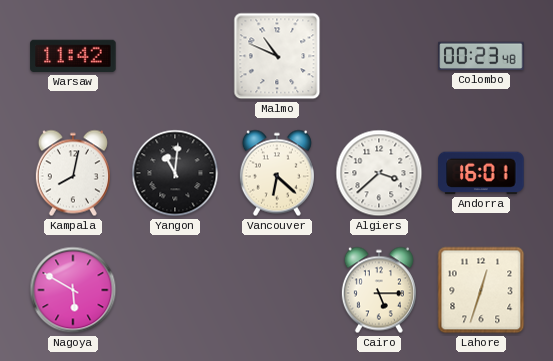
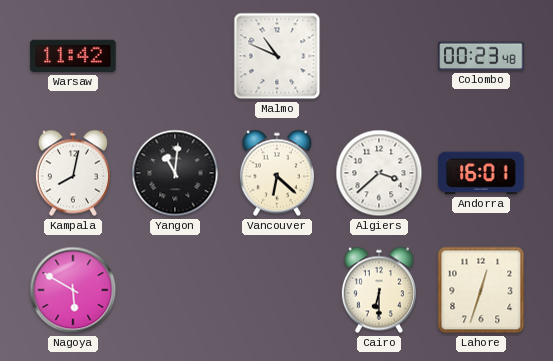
Cairo: 5:15 -> 6:30 (379, 290)
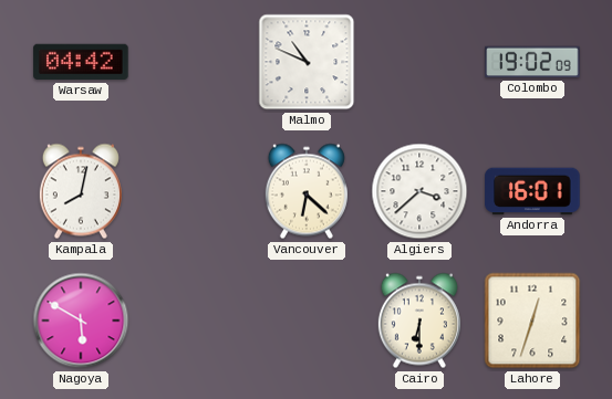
Warsaw: 11:42 -> 04:42 (81, 62)
Colombo: 00:23 -> 19:02 (532, 62)
Yangon: 11:01 -> none (175, 173)
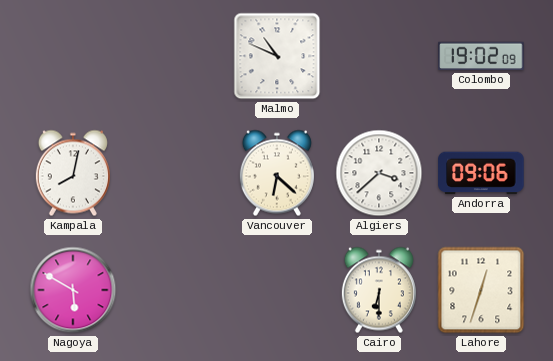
Warsaw: 04:42 -> none (81, 62)
Andorra: 16:01 -> 09:06 (481, 173)
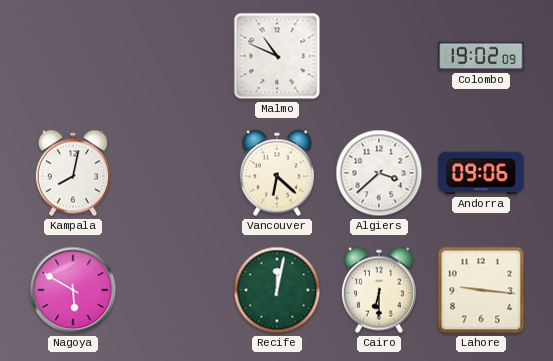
Recife: none -> 12:02 (277, 290)
Lahore: 12:33 -> 9:16 (481, 290)
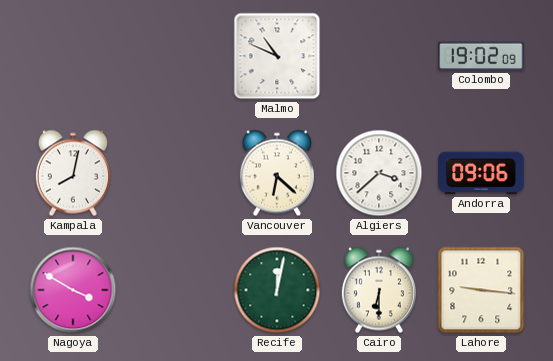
Nagoya: 5:50 -> 3:50 (73, 290)
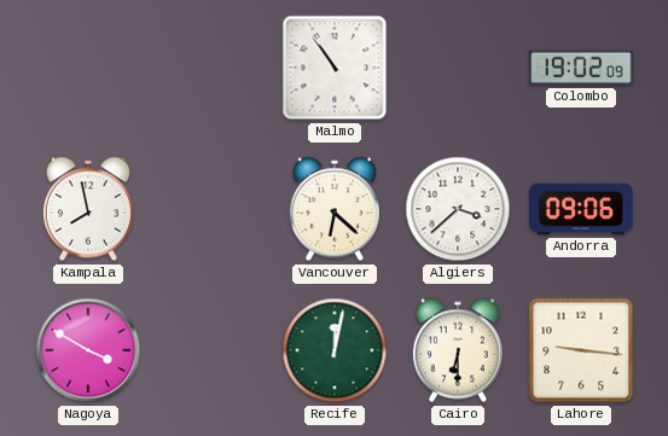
Malmo: 10:49 -> 10:54 (335, 68)
Kampala: 8:02 -> 7:58 (88, 209)
